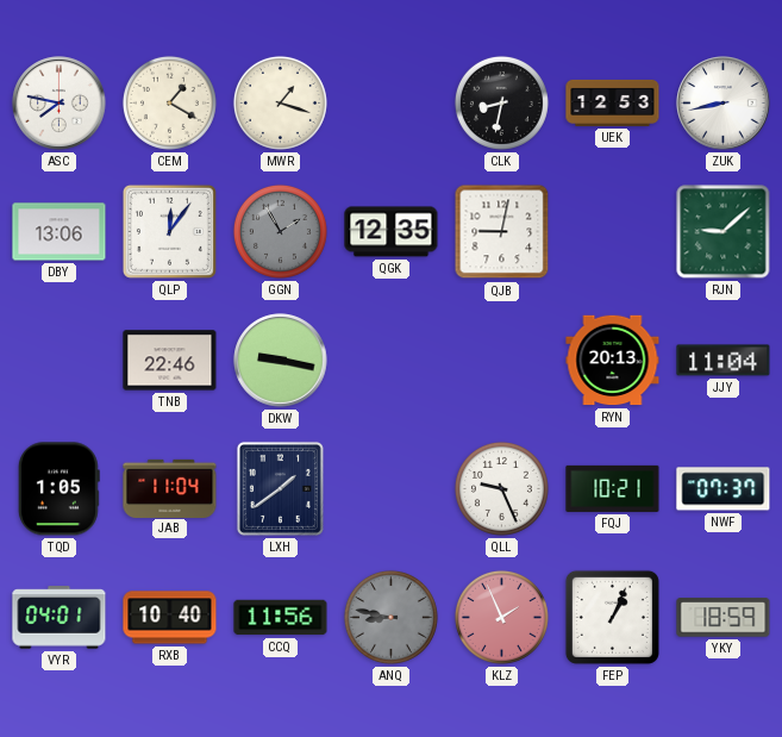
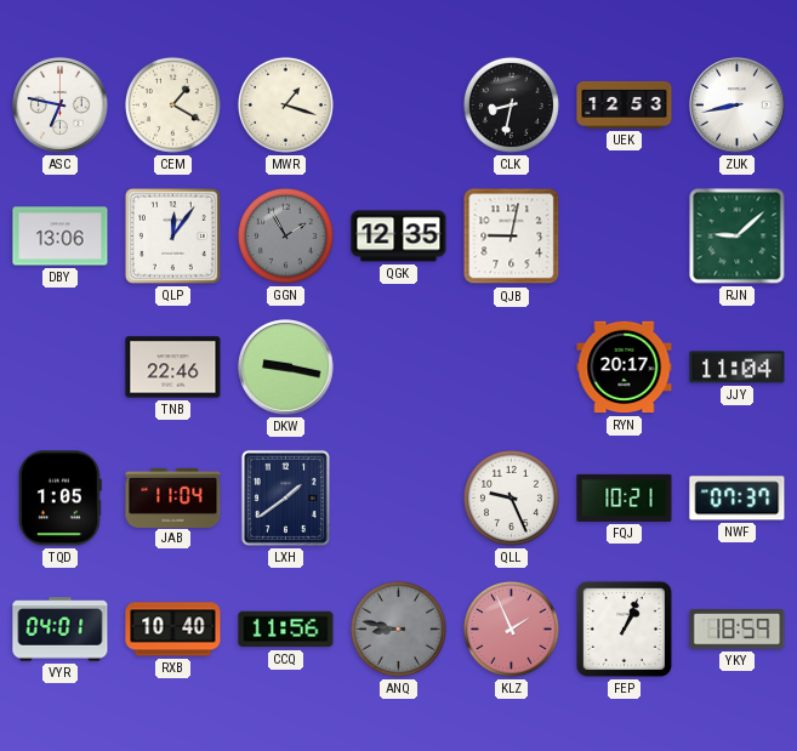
ASC: 7:47 -> 6:47 (61, 106)
RYN: 20:13 -> 20:17 (625, 368)
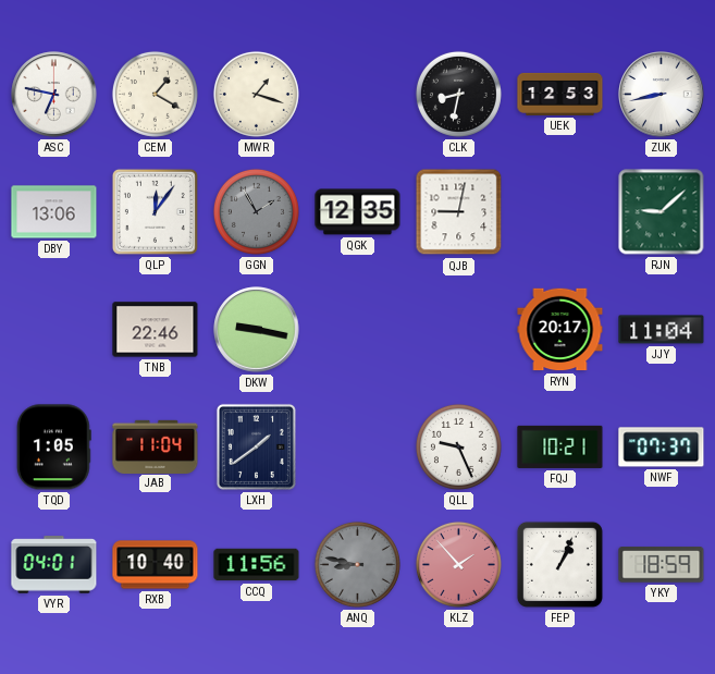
KLZ: 1:56 -> 1:53 (458, 564)
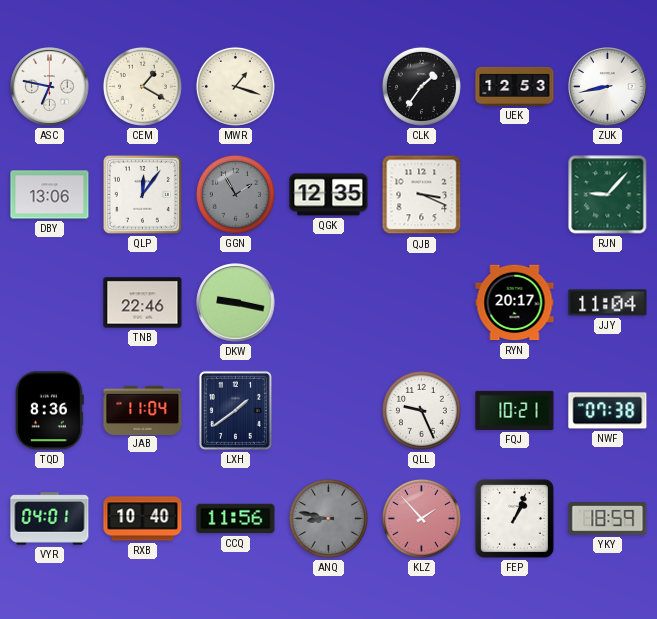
CLK: 8:32 -> 1:36 (421, 86)
QJB: 9:02 -> 3:19 (422, 195)
RJN: 9:08 -> 9:07 (608, 195)
TQD: 1:05 -> 8:36 (49, 411)
NWF: 07:37 -> 07:38 (608, 411)
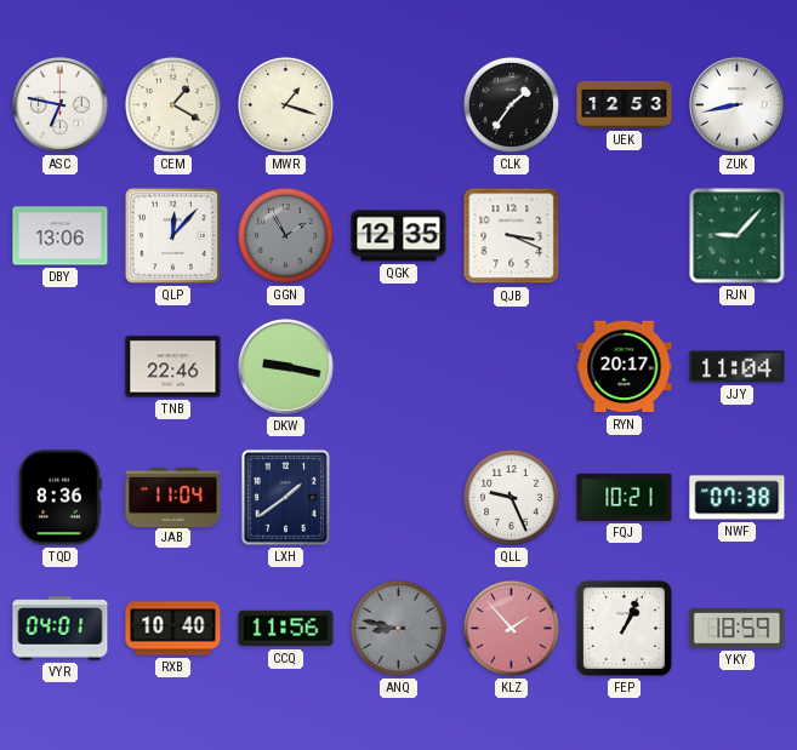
QLP: 12:06 -> 12:07 (172, 235)
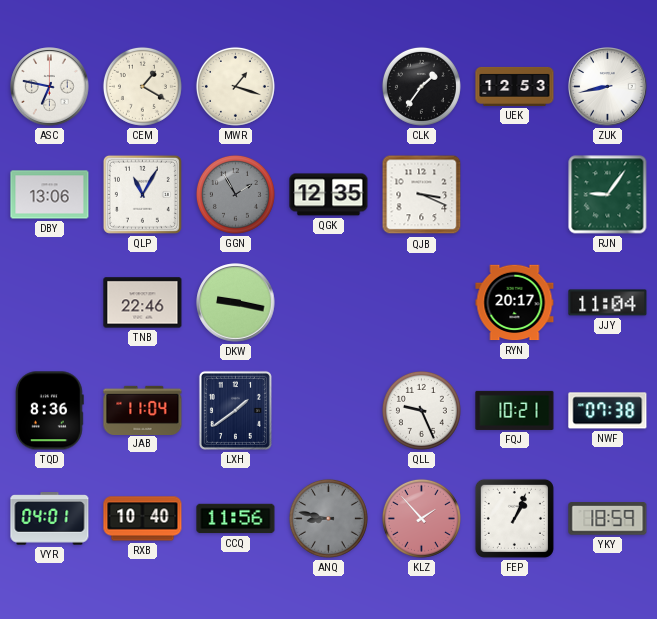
QLP: 12:07 -> 11:05 (142, 194)
RJN: 9:07 -> 9:06 (608, 195)
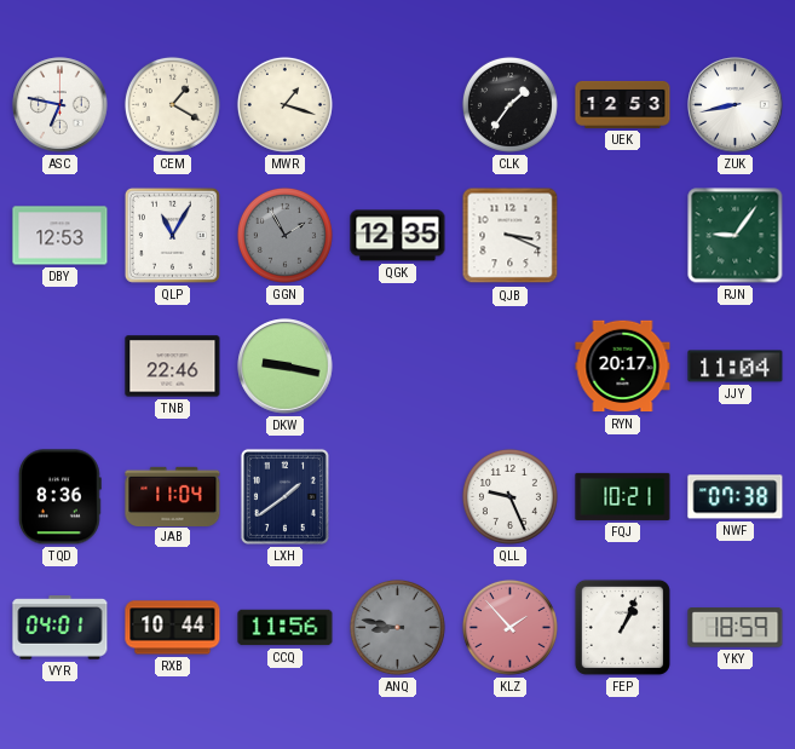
DBY: 13:06 -> 12:53 (61, 236)
RXB: 10:40 -> 10:44 (173, 628)
